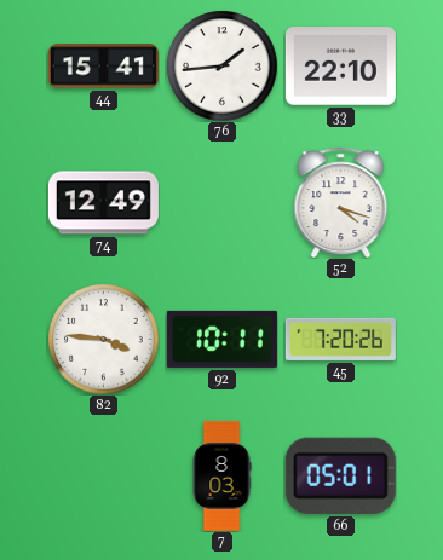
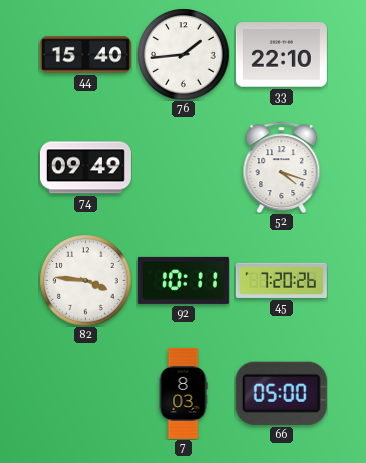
44: 15:41 -> 15:40 (85, 55)
74: 12:49 -> 09:49 (85, 168)
66: 05:01 -> 05:00 (281, 393)
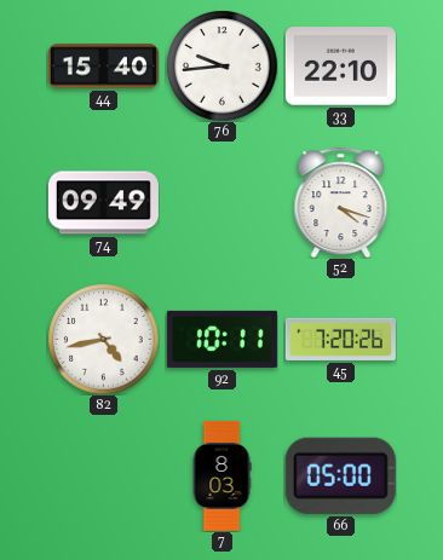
76: 1:44 -> 9:44 (221, 65)
82: 3:46 -> 4:43 (103, 339)
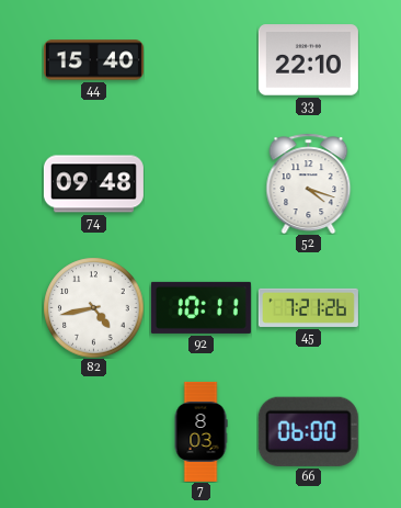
76: 9:44 -> none (221, 65)
74: 09:49 -> 09:48 (93, 184)
45: 7:20 -> 7:21 (308, 307)
66: 05:00 -> 06:00 (308, 431)
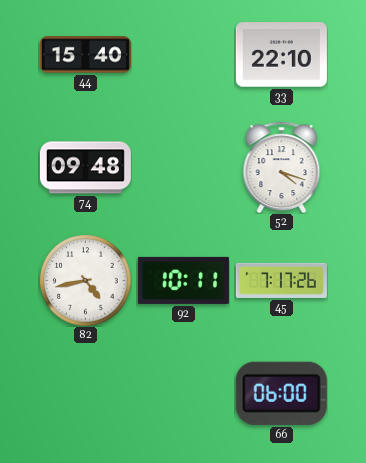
45: 7:21 -> 7:17 (281, 280)
7: 8:03 -> none (200, 431)
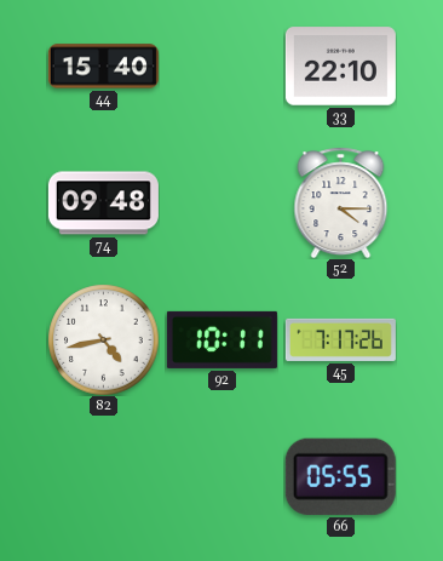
52: 4:18 -> 4:15 (341, 202)
66: 06:00 -> 05:55 (340, 476)
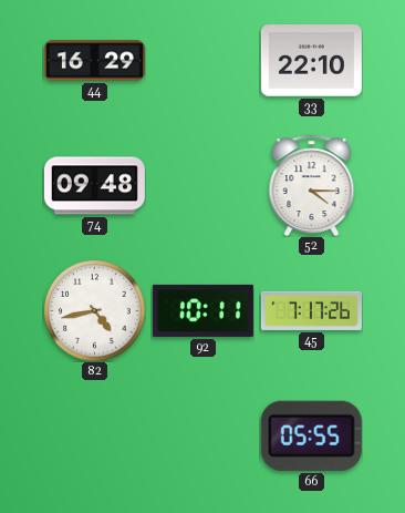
44: 15:40 -> 16:29 (94, 61)
